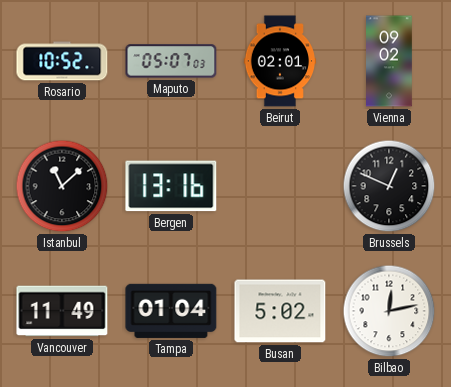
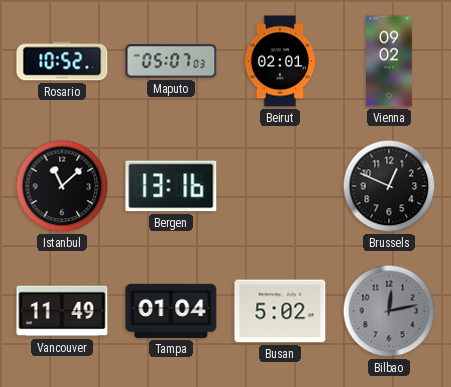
Bilbao dial: white -> grey (389, 311)
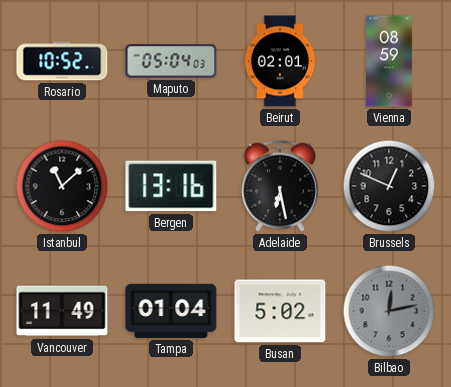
Maputo: 05:07 -> 05:04 (171, 61)
Vienna: 09:02 -> 08:59 (389, 61)
Adelaide: none -> 6:28 (280, 186)
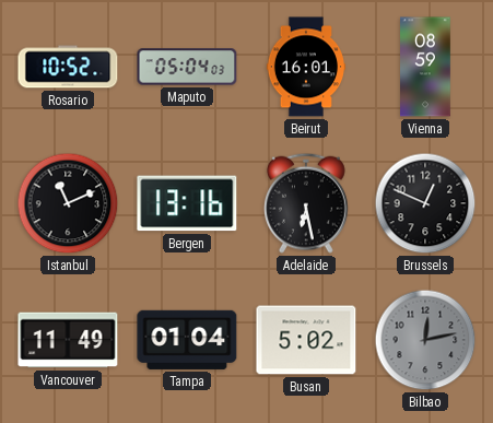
Beirut: 02:01 -> 16:01 (305, 67)
Istanbul: 11:08 -> 11:11 (68, 203)
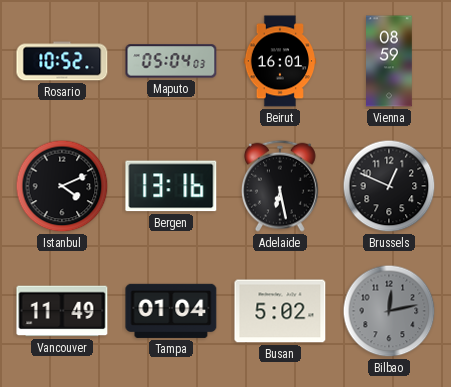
Istanbul: 11:11 -> 4:11 (62, 186)
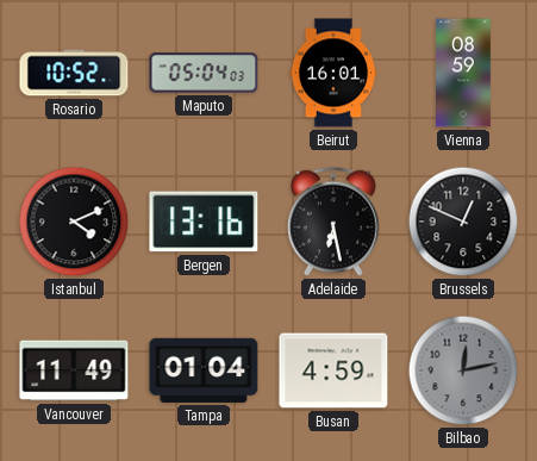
Busan: 5:02 -> 4:59 (333, 370)
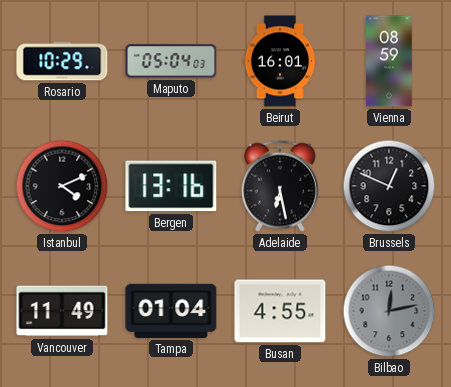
Rosario: 10:52 -> 10:29 (62, 61)
Busan: 4:59 -> 4:55 (280, 311)
